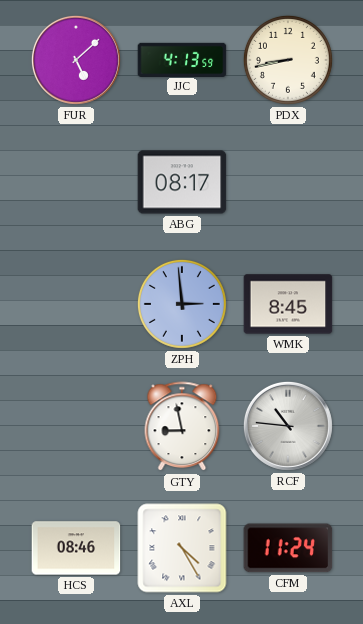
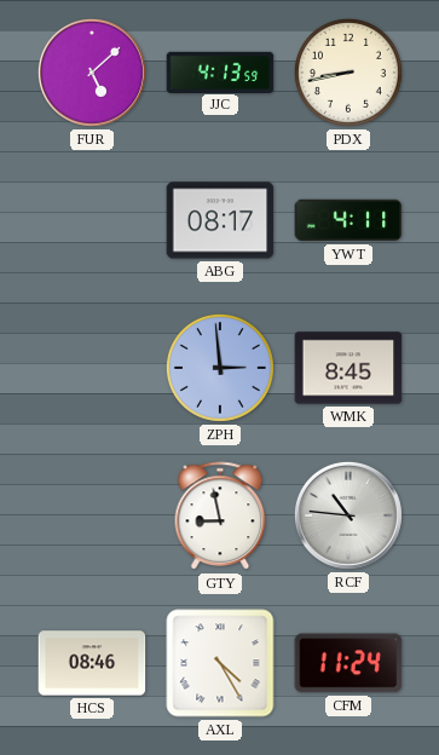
YWT: none -> 4:11 (348, 220)
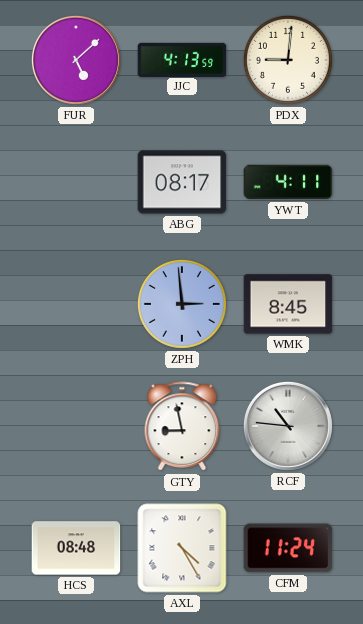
PDX: 8:43 -> 9:01 (288, 60)
HCS: 08:46 -> 08:48 (76, 548)
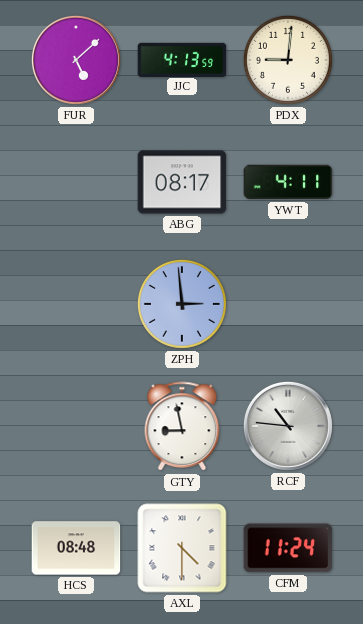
WMK: 8:45 -> none (288, 304)
AXL: 4:25 -> 4:30 (182, 548)
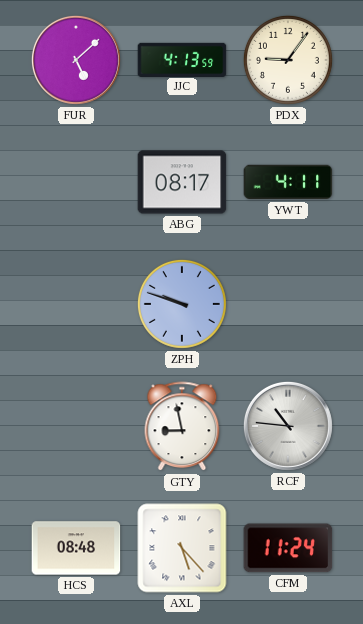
PDX: 9:01 -> 9:06 (288, 60)
ZPH: 2:59 -> 9:48 (182, 304)
AXL: 4:30 -> 5:23 (182, 548)
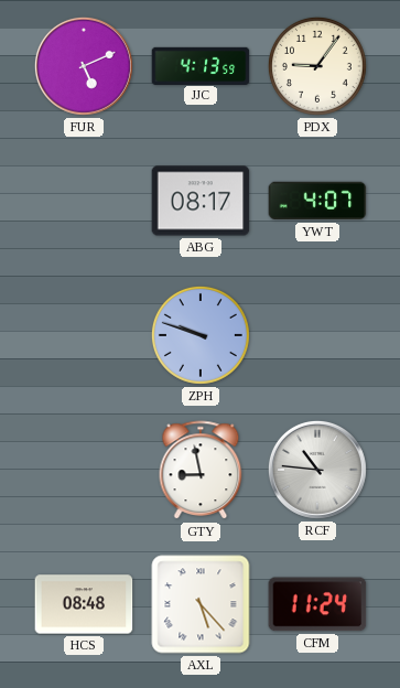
FUR: 5:08 -> 5:11 (84, 66)
YWT: 4:11 -> 4:07 (317, 201)
